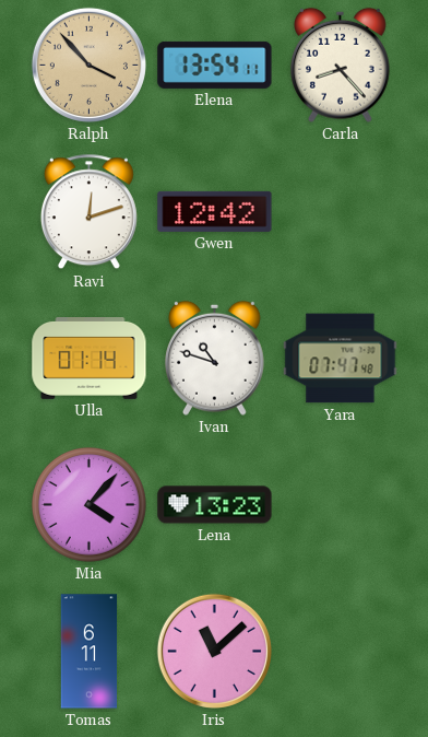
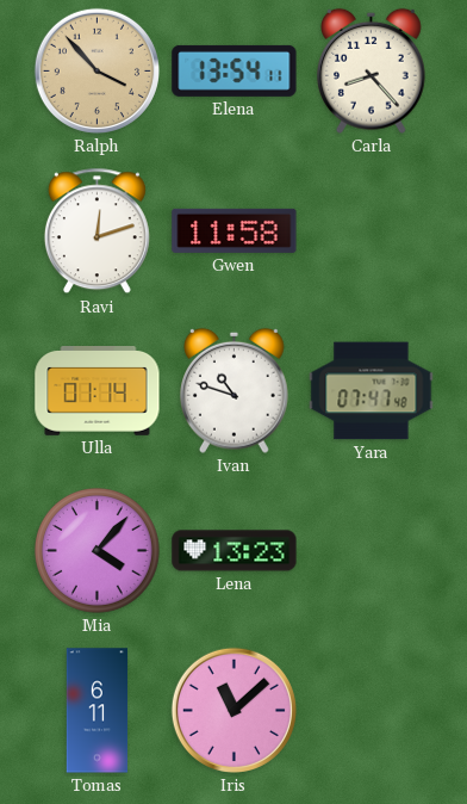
Gwen: 12:42 -> 11:58 (235, 230)
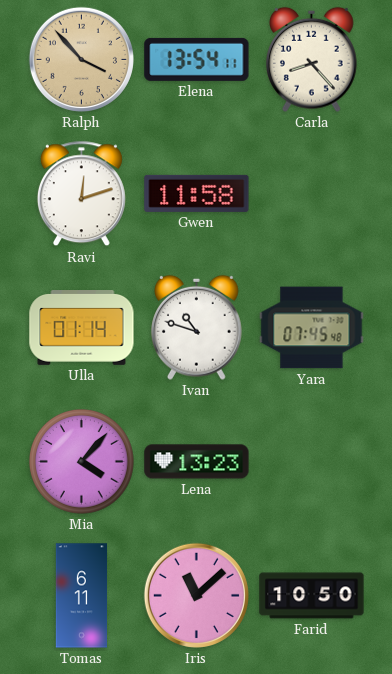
Yara: 07:47 -> 07:45 (312, 328)
Farid: none -> 10:50 (312, 596)
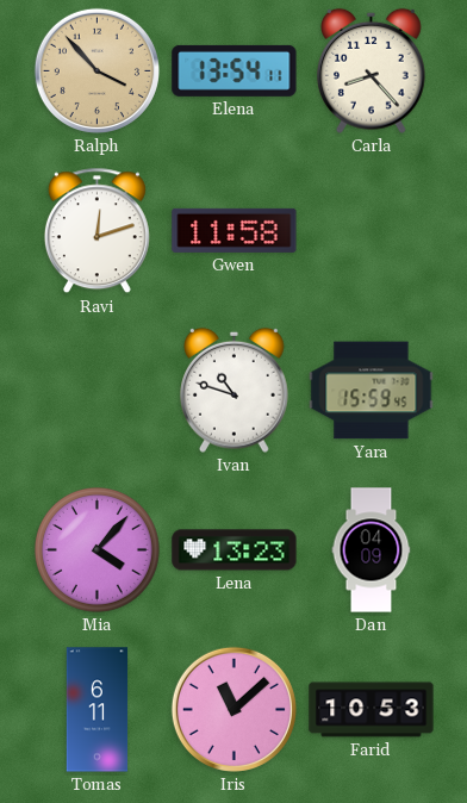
Ulla: 01:14 -> none (82, 328)
Yara: 07:45 -> 15:59 (372, 391)
Dan: none -> 04:09 (372, 550)
Farid: 10:50 -> 10:53 (372, 710)
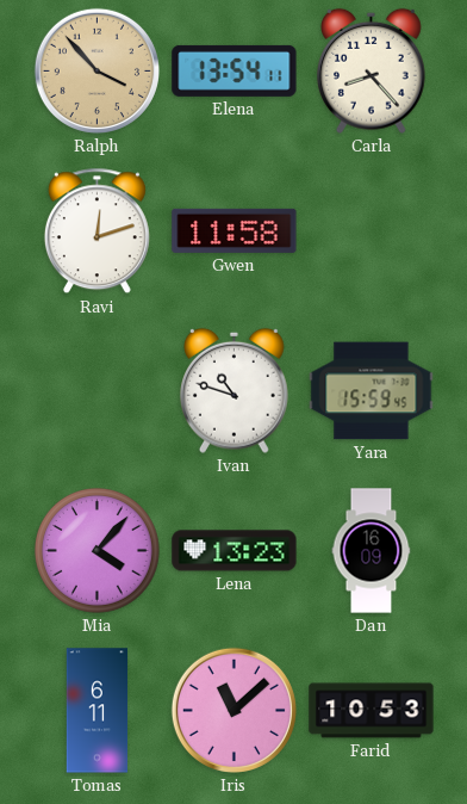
Dan: 04:09 -> 16:09 (372, 551)
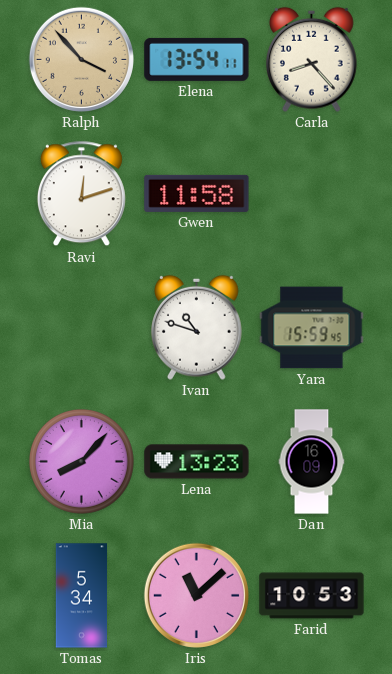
Mia: 4:07 -> 8:07 (81, 461)
Tomas: 6:11 -> 5:34 (82, 596)
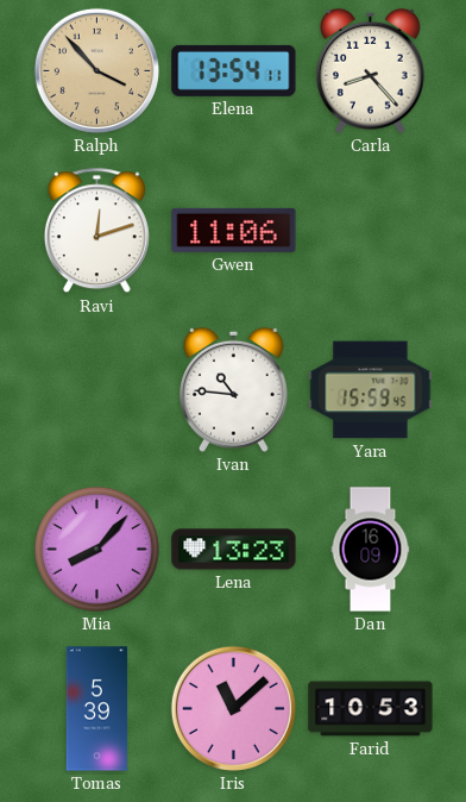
Gwen: 11:58 -> 11:06 (234, 230)
Ivan: 10:48 -> 10:46 (234, 389)
Tomas: 5:34 -> 5:39 (97, 709)
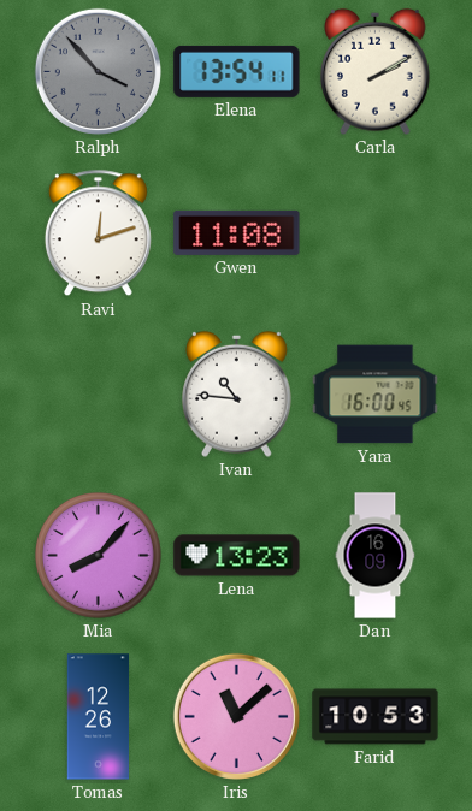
Ralph dial: champagne -> grey (98, 71)
Carla: 8:23 -> 2:10 (376, 71)
Gwen: 11:06 -> 11:08 (237, 232)
Yara: 15:59 -> 16:00 (376, 395)
Tomas: 5:39 -> 12:26 (99, 717)
